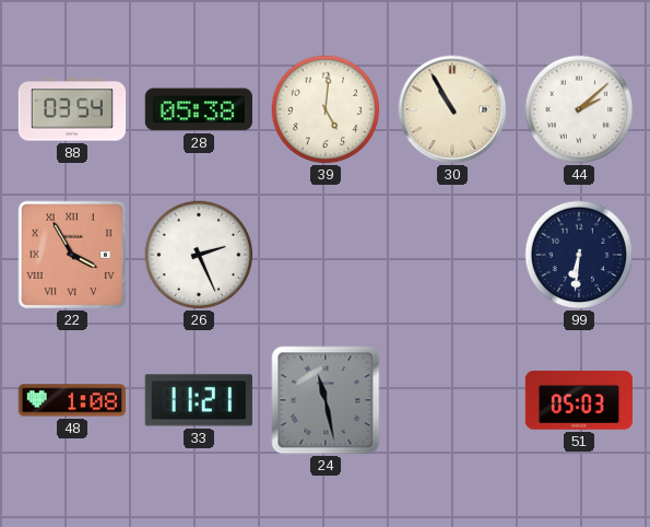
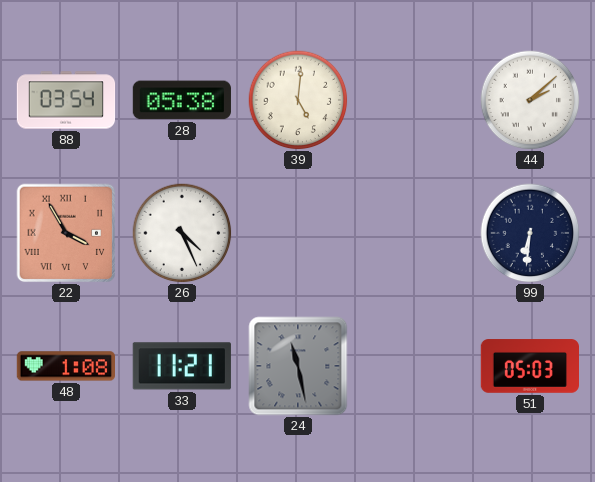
30: 10:55 -> none (452, 109)
26: 2:26 -> 4:26 (182, 233)
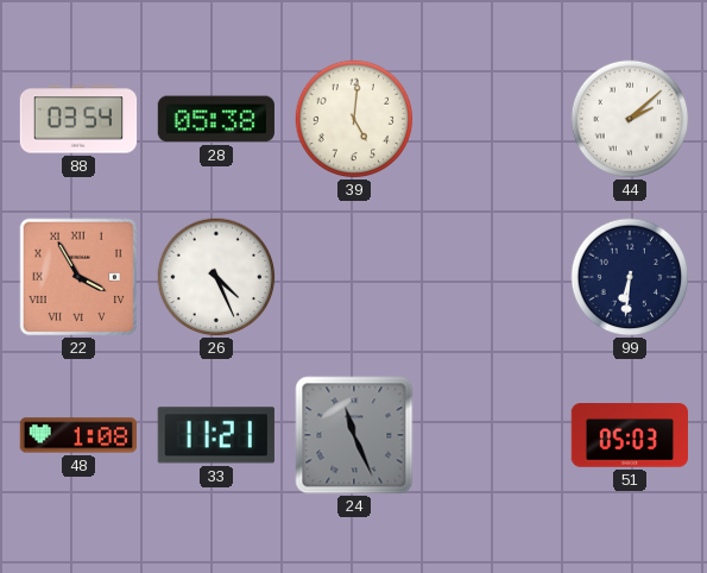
24: 11:28 -> 11:26 (354, 435)
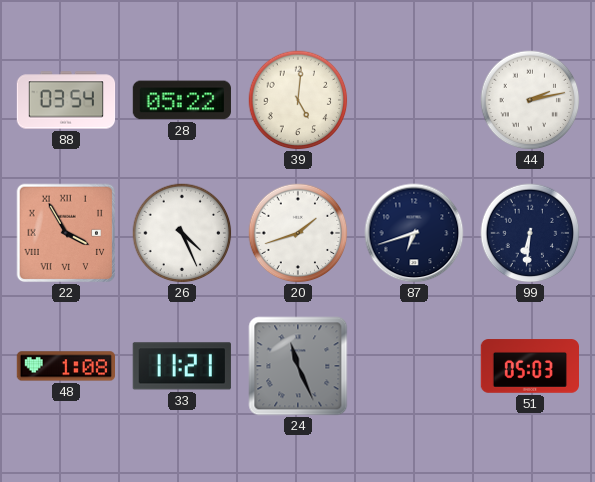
28: 05:38 -> 05:22 (181, 100)
44: 2:08 -> 2:13 (530, 100)
20: none -> 1:42 (298, 233)
87: none -> 6:42 (414, 233)
